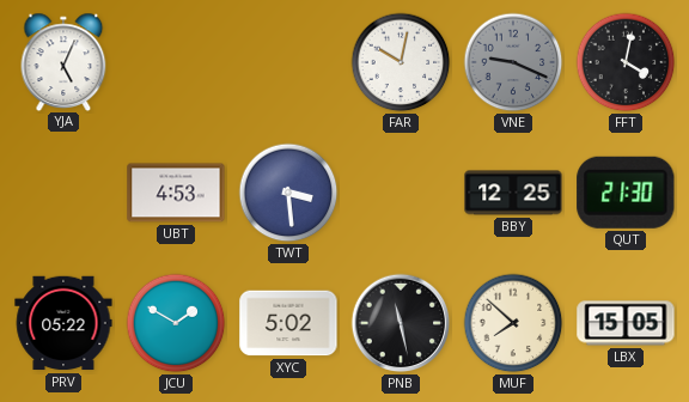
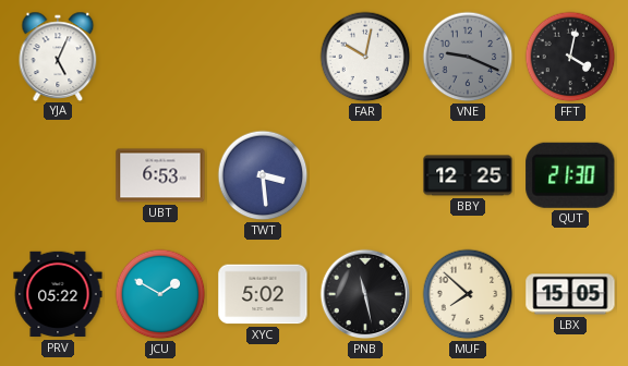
UBT: 4:53 -> 6:53 (160, 175)
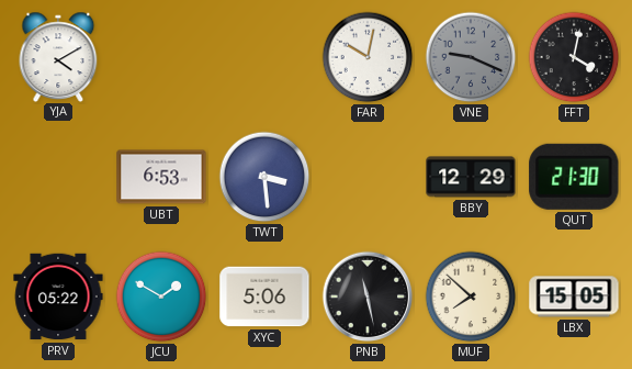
YJA: 5:04 -> 4:10 (58, 56)
BBY: 12:25 -> 12:29 (471, 177)
XYC: 5:02 -> 5:06 (264, 297)
